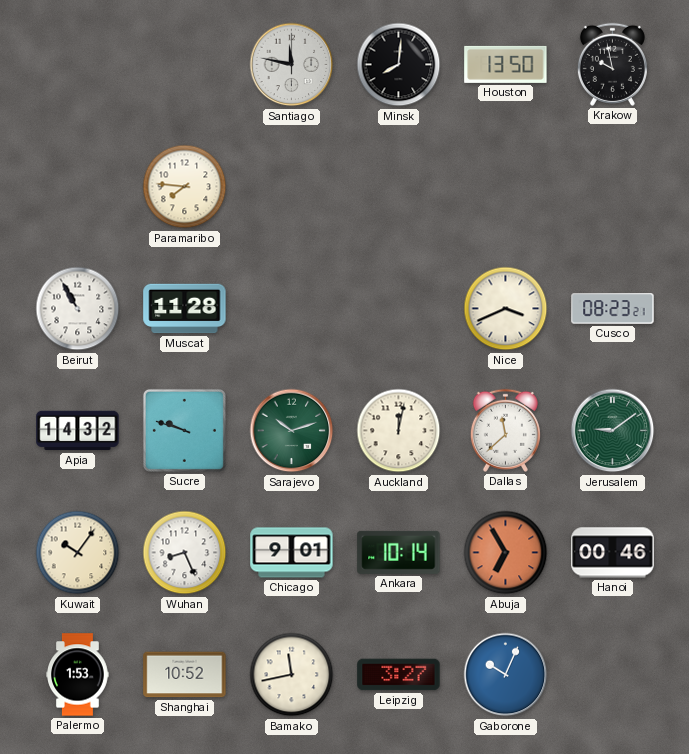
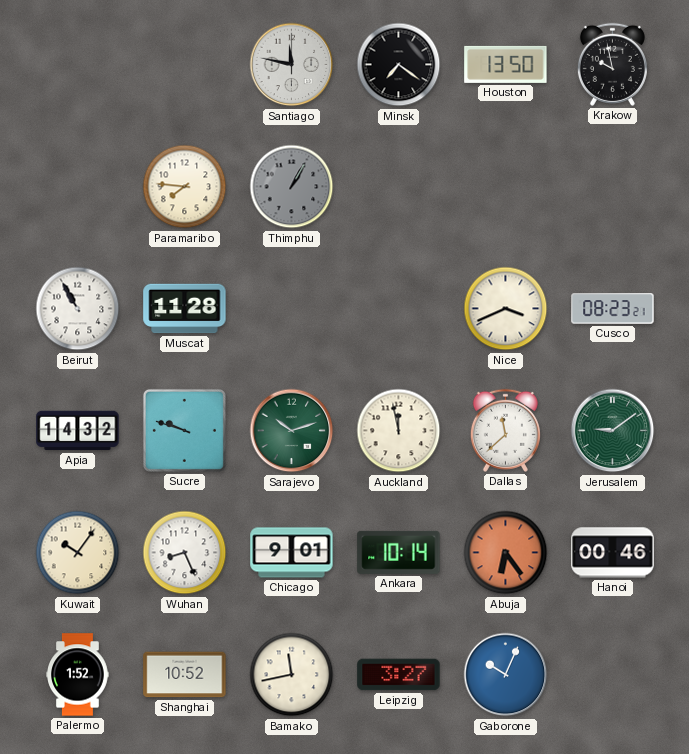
Minsk: 8:01 -> 7:21 (399, 65)
Thimphu: none -> 1:05 (292, 187)
Auckland: 12:02 -> 11:58 (399, 431)
Abuja: 6:55 -> 6:24 (506, 553)
Palermo: 1:53 -> 1:52 (78, 675)
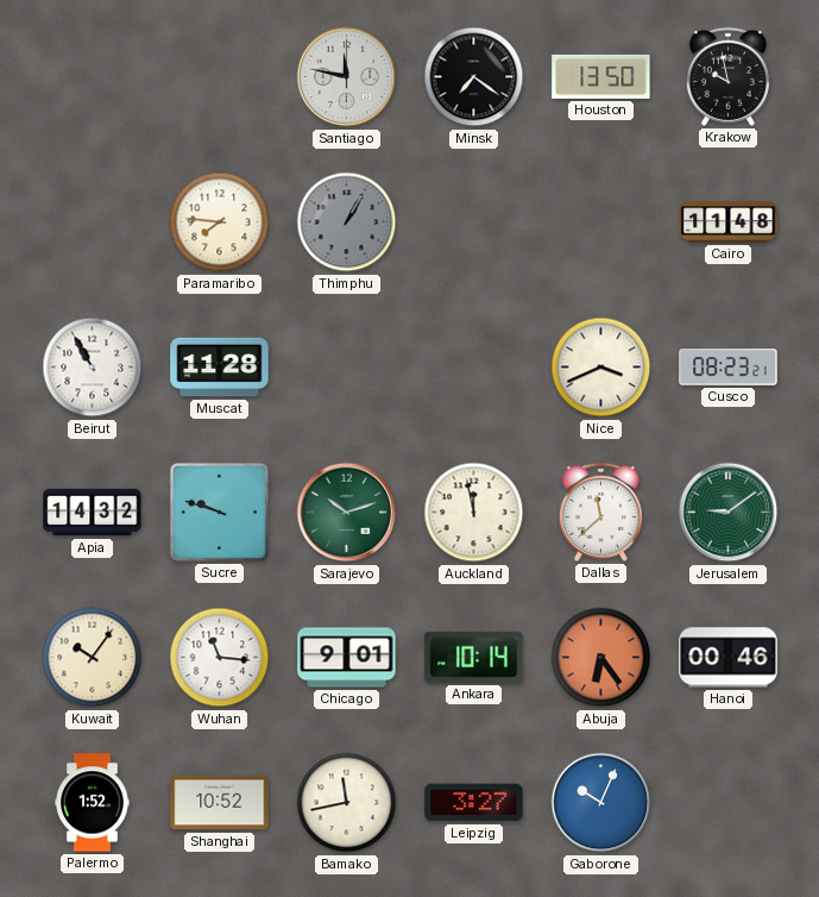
Cairo: none -> 11:48 (729, 222)
Wuhan: 8:26 -> 11:16 (220, 658)
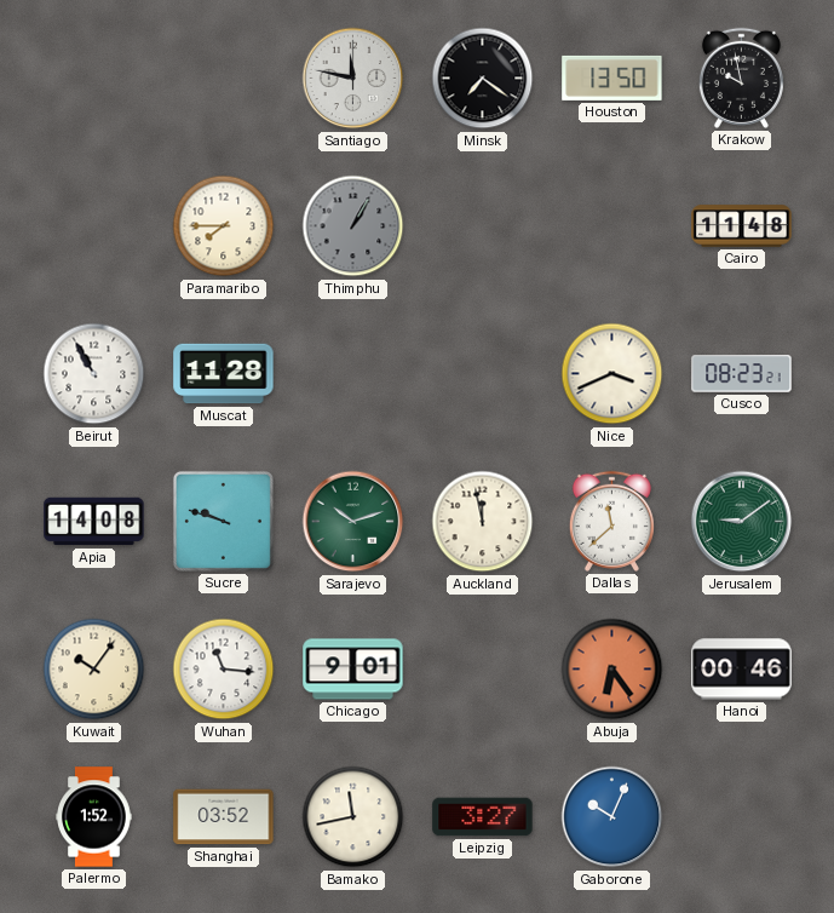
Paramaribo: 7:46 -> 7:45 (224, 226)
Apia: 14:32 -> 14:08 (94, 522)
Ankara: 10:14 -> none (474, 657)
Shanghai: 10:52 -> 03:52 (224, 817)
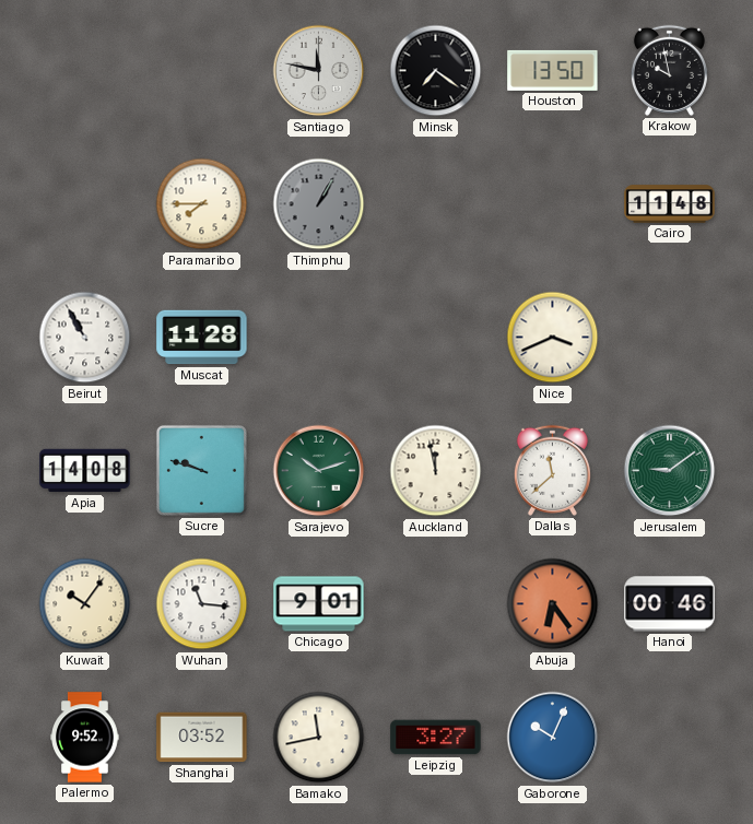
Cusco: 08:23 -> none (742, 374)
Palermo: 1:52 -> 9:52 (85, 738)
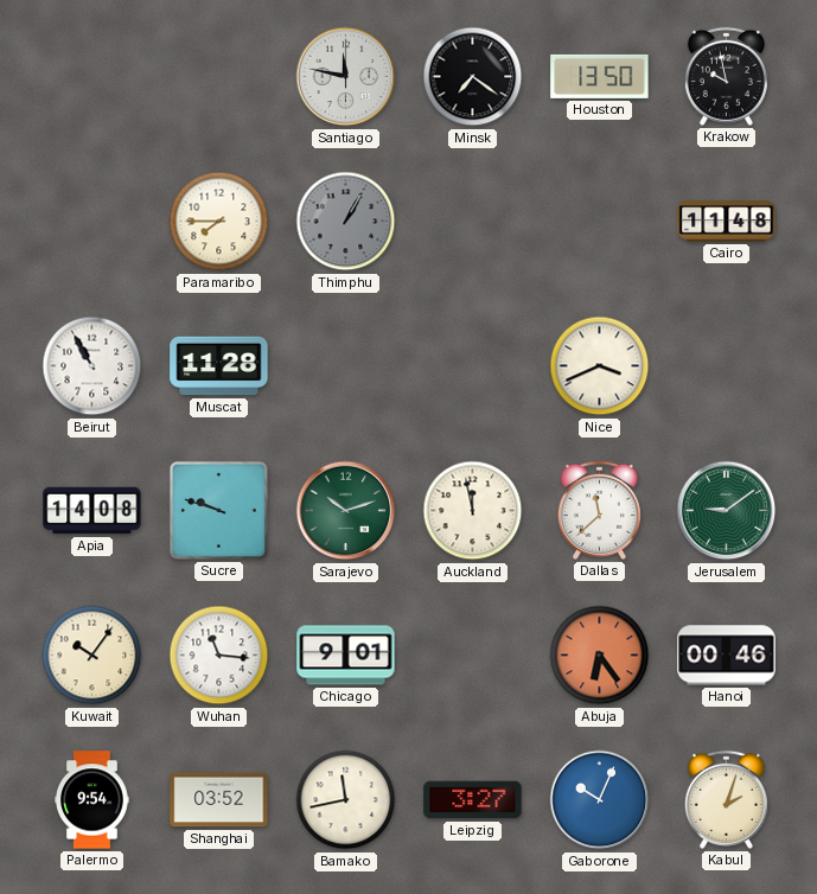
Palermo: 9:52 -> 9:54 (92, 800)
Kabul: none -> 2:03 (726, 799)
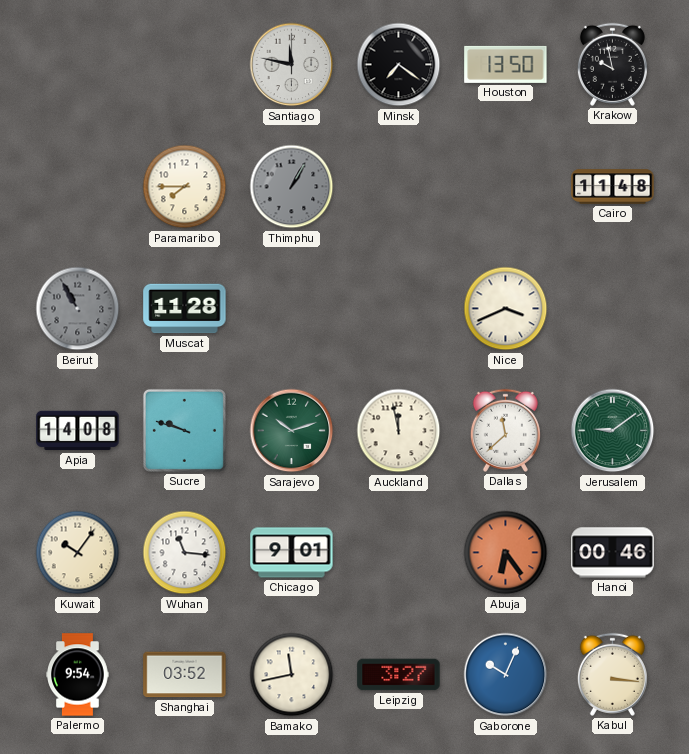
Beirut dial: white -> grey (78, 309)
Kabul: 2:03 -> 3:16 (612, 674)
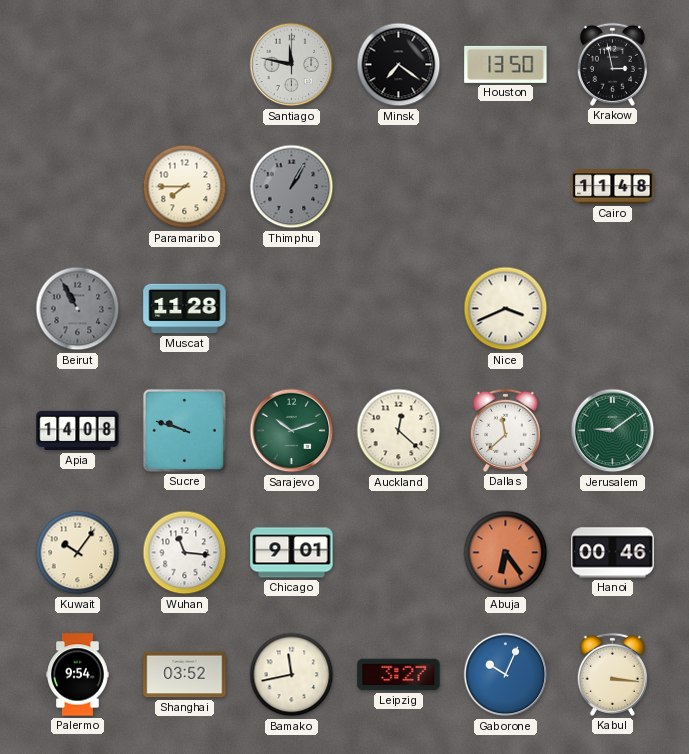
Krakow: 9:58 -> 2:58 (612, 64)
Auckland: 11:58 -> 12:22 (399, 431)
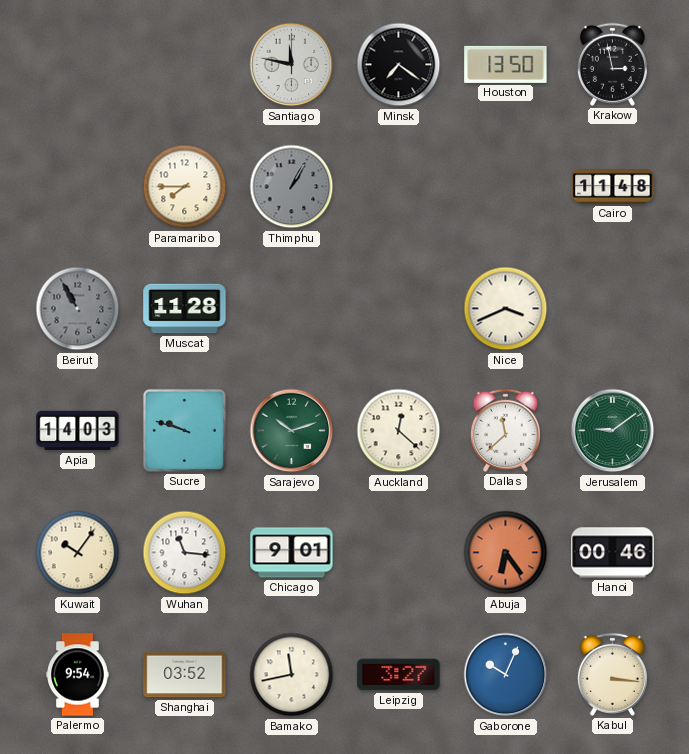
Apia: 14:08 -> 14:03 (78, 431)
